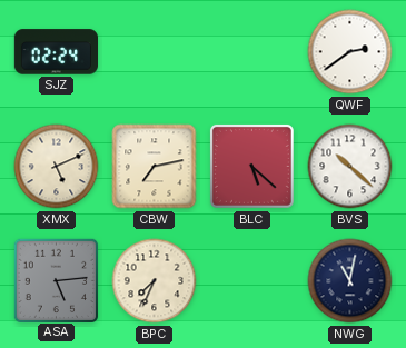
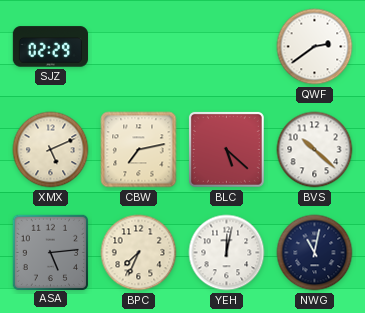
SJZ: 02:24 -> 02:29 (50, 47)
YEH: none -> 12:02 (227, 253)
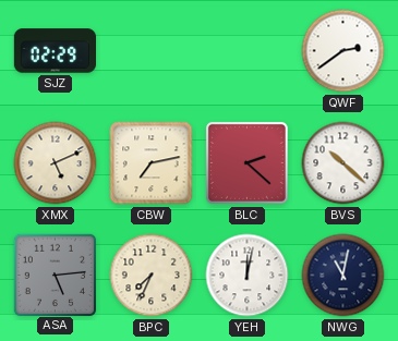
BLC: 5:22 -> 2:22 (246, 162)
